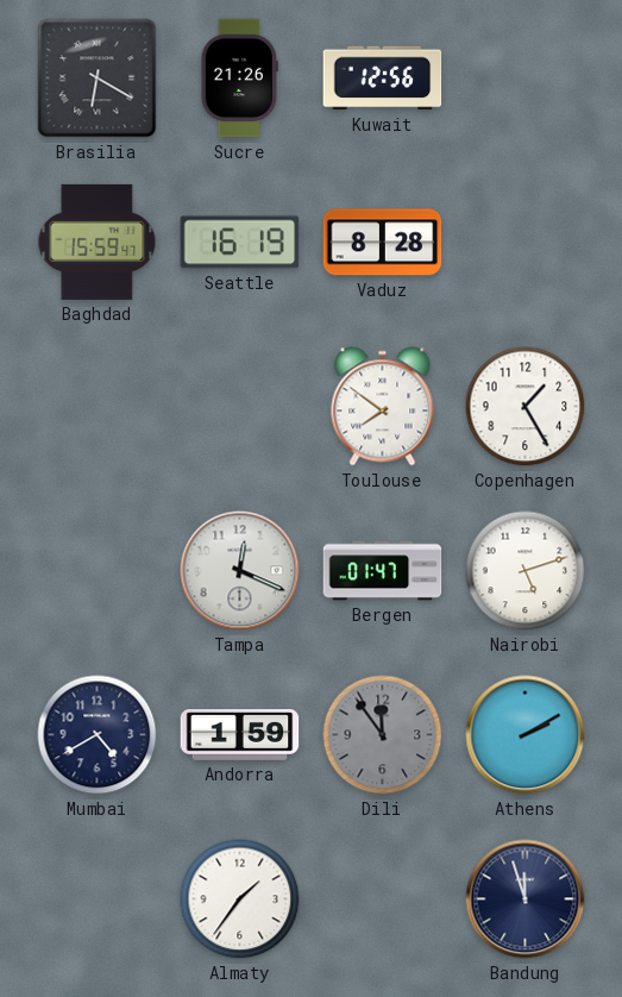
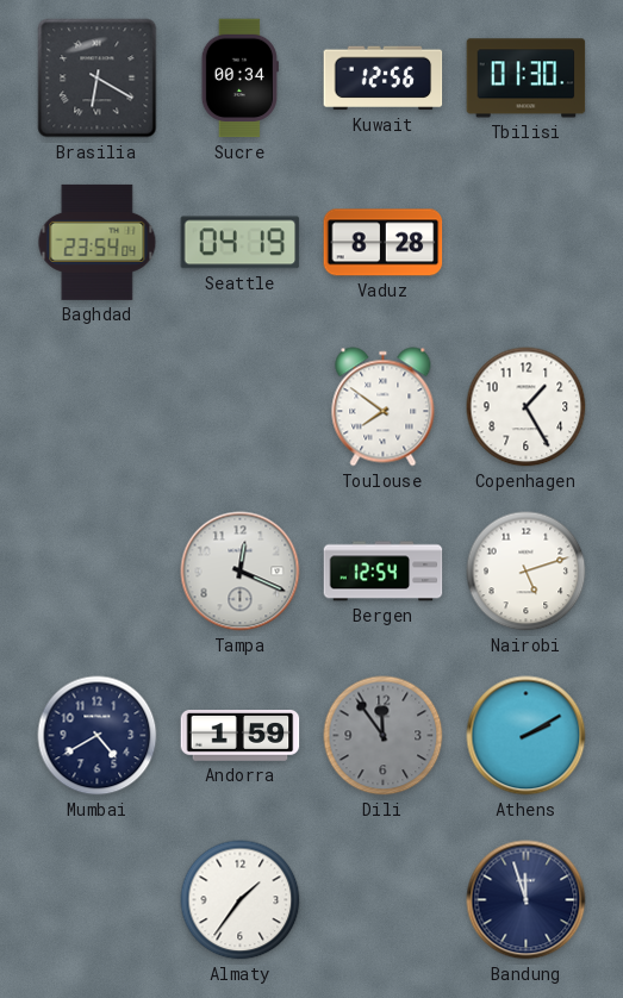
Sucre: 21:26 -> 00:34 (239, 79)
Tbilisi: none -> 01:30 (527, 79)
Baghdad: 15:59 -> 23:54 (98, 242)
Seattle: 16:19 -> 04:19 (241, 243)
Bergen: 01:47 -> 12:54 (384, 572)
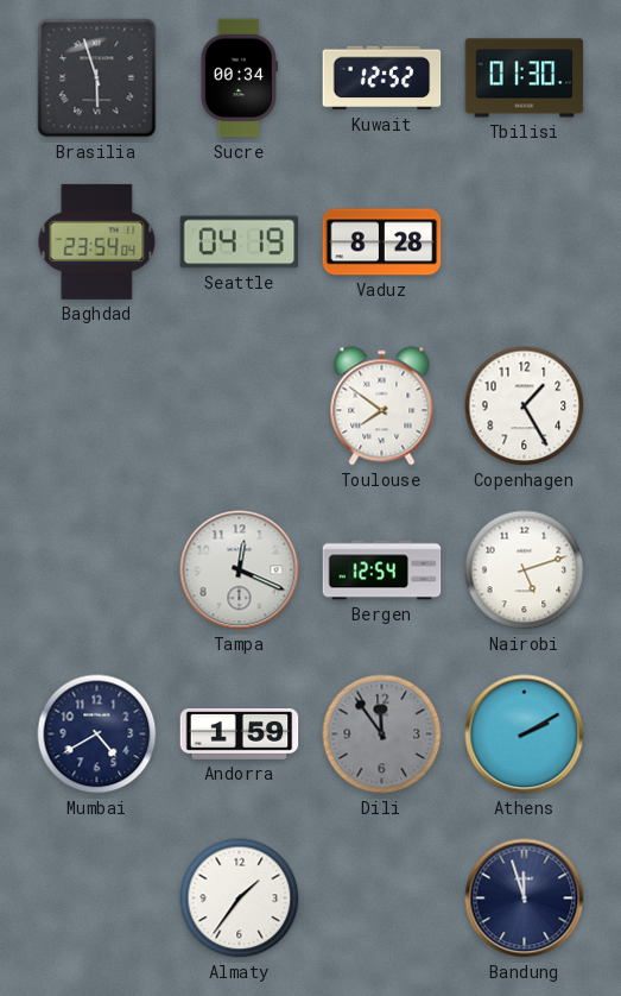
Brasilia: 6:20 -> 5:57 (97, 78)
Kuwait: 12:56 -> 12:52 (382, 78)
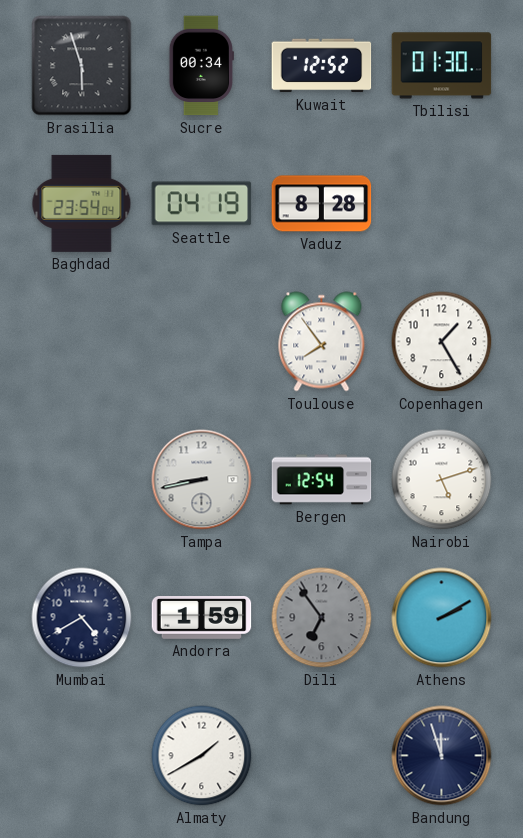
Toulouse: 7:51 -> 7:54 (322, 342)
Tampa: 12:19 -> 8:43 (202, 480)
Dili: 11:54 -> 6:54 (322, 618)
Almaty: 1:36 -> 1:40 (202, 756)
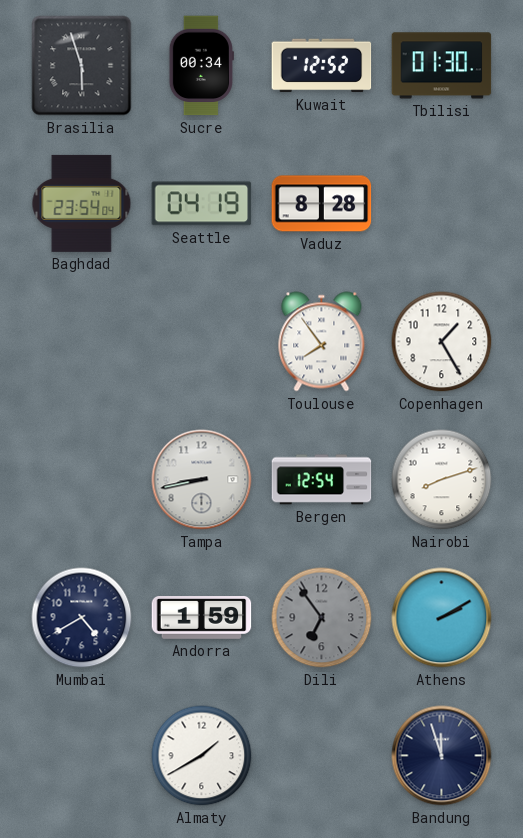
Nairobi: 5:12 -> 8:12 (442, 480)
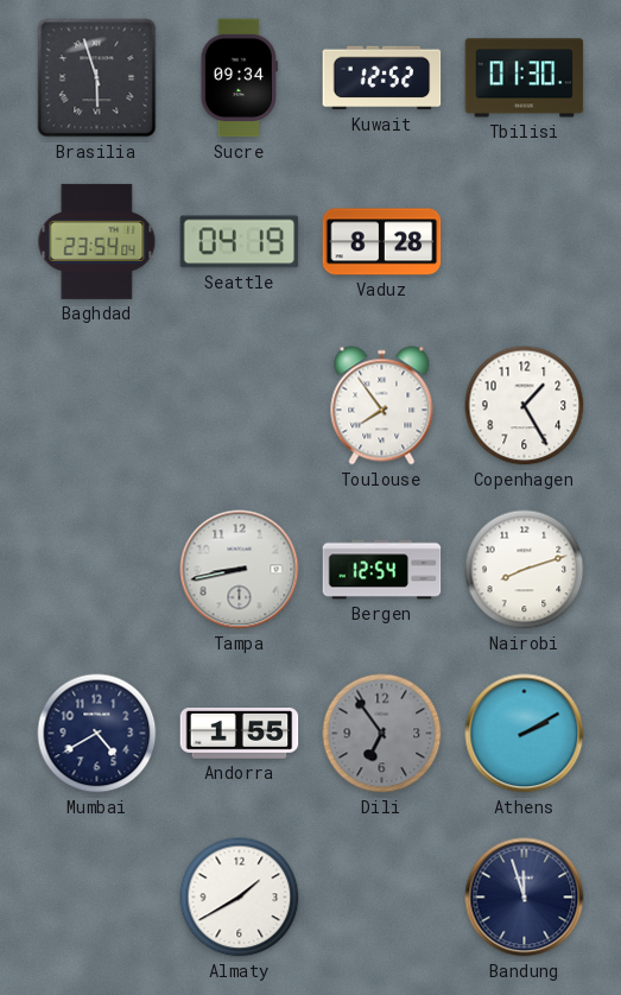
Sucre: 00:34 -> 09:34 (239, 78)
Andorra: 1:59 -> 1:55 (240, 734)
